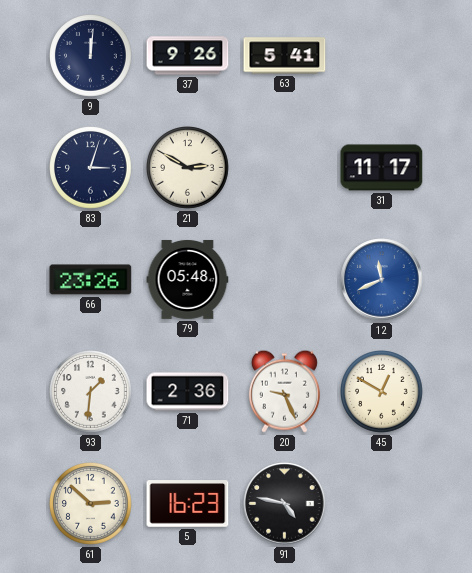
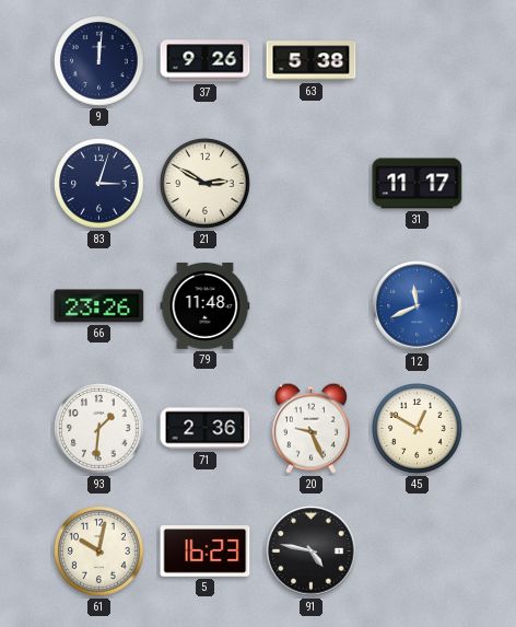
63: 5:41 -> 5:38 (312, 61)
79: 05:48 -> 11:48 (206, 305)
61: 2:52 -> 10:02 (99, 551)
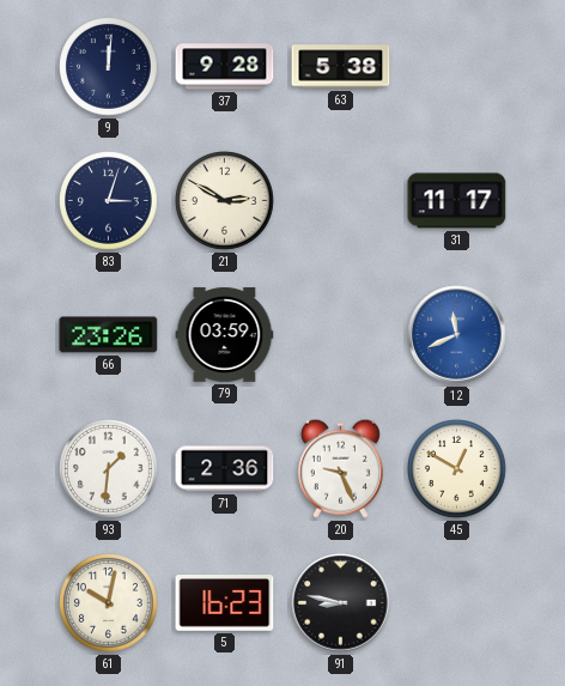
37: 9:26 -> 9:28 (225, 67)
79: 11:48 -> 03:59 (225, 334)
91: 4:47 -> 8:47 (341, 603)
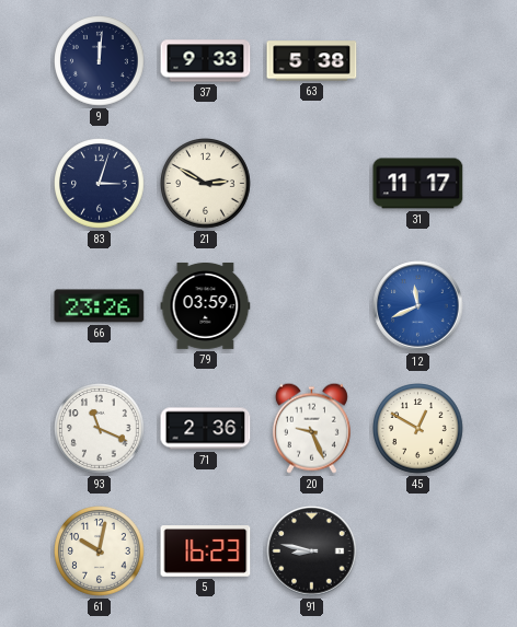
37: 9:28 -> 9:33 (206, 61)
93: 1:31 -> 11:19 (100, 429)
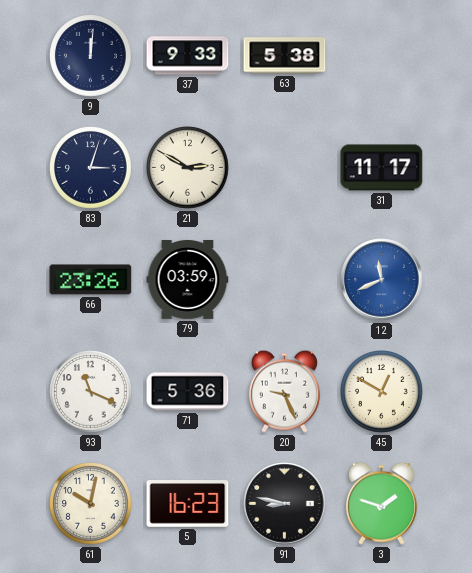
71: 2:36 -> 5:36 (188, 392)
3: none -> 1:48 (381, 503)
